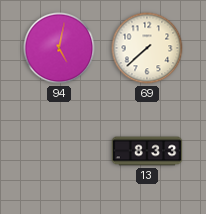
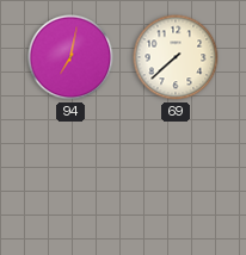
94: 5:02 -> 7:02 (70, 57)
13: 8:33 -> none (147, 151)
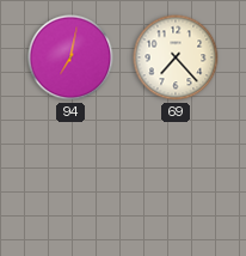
69: 7:38 -> 7:23 (176, 57)
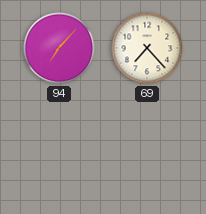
94: 7:02 -> 7:07 (59, 48)
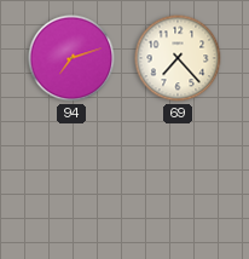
94: 7:07 -> 7:12 (71, 58)
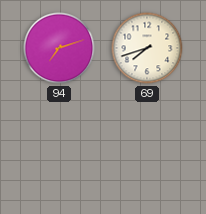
69: 7:23 -> 7:42 (147, 48)
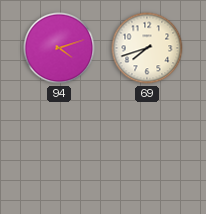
94: 7:12 -> 4:12 (59, 48)
